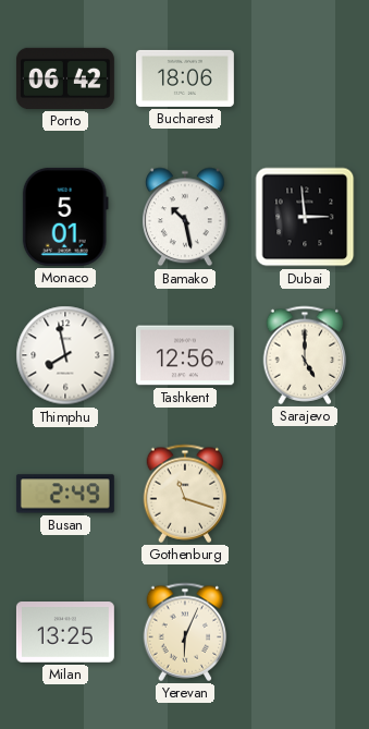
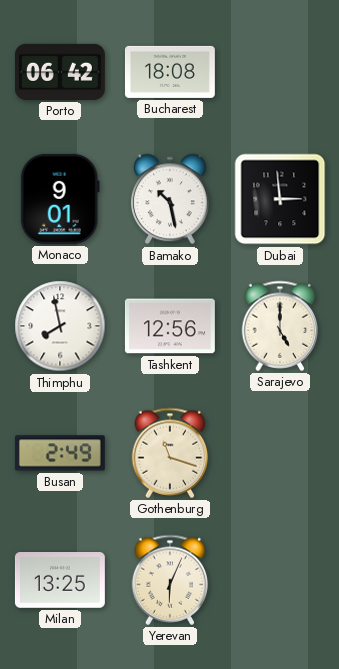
Bucharest: 18:06 -> 18:08 (170, 72)
Monaco: 5:01 -> 9:01 (60, 199)
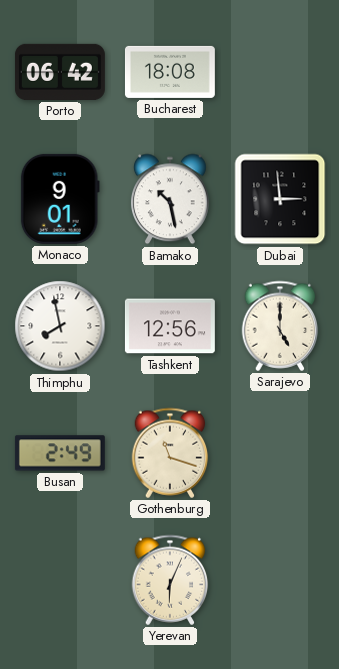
Milan: 13:25 -> none (60, 581)
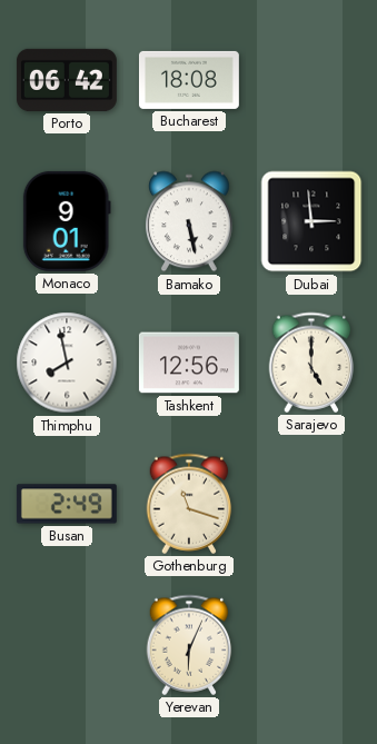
Bamako: 10:28 -> 5:28 (189, 221)
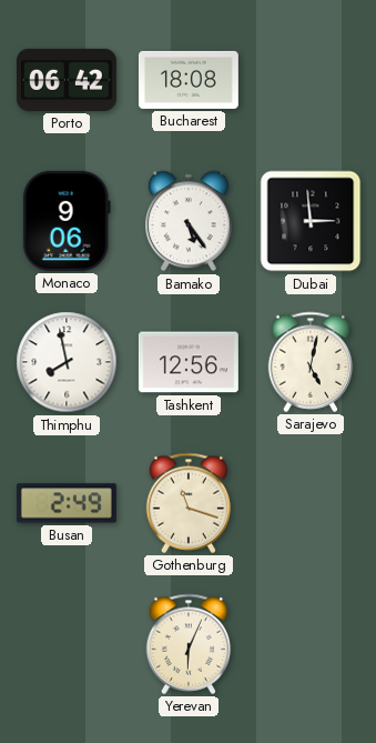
Monaco: 9:01 -> 9:06 (67, 221)
Bamako: 5:28 -> 5:24 (189, 221)
Sarajevo: 5:00 -> 5:02 (311, 362)
